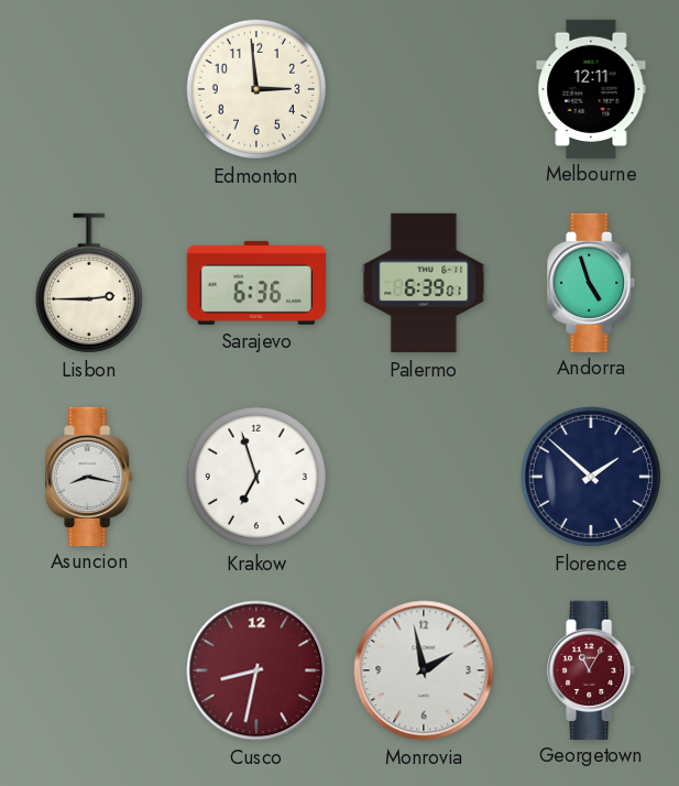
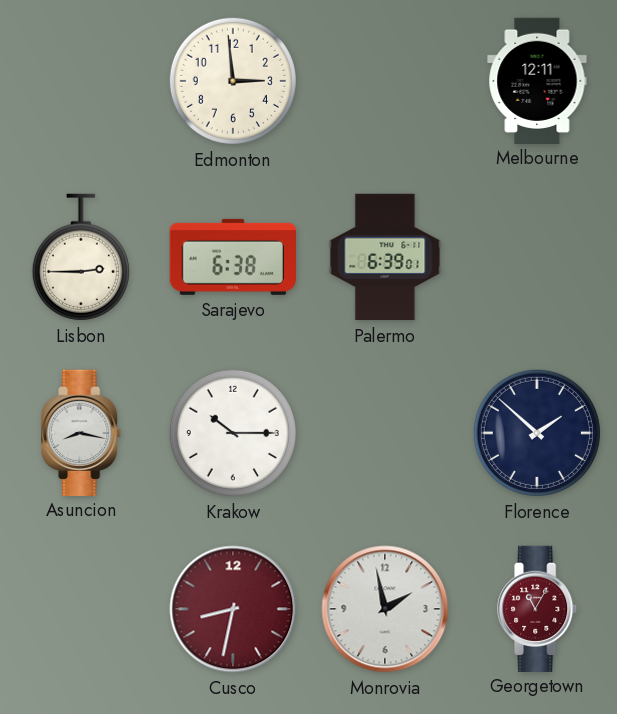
Sarajevo: 6:36 -> 6:38 (232, 257)
Andorra: 4:57 -> none (592, 282)
Krakow: 6:57 -> 10:15 (233, 433)
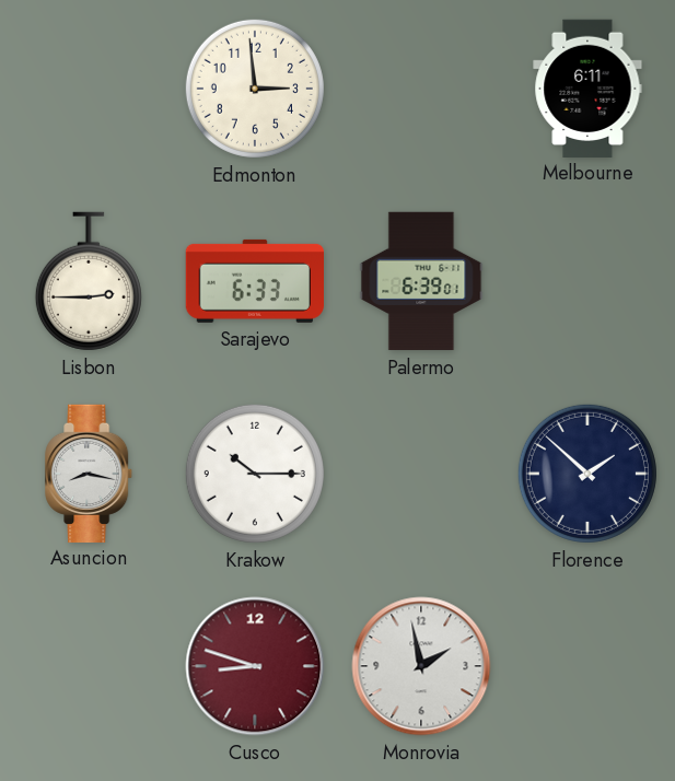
Melbourne: 12:11 -> 6:11 (587, 88)
Sarajevo: 6:38 -> 6:33 (254, 281)
Cusco: 8:32 -> 8:48 (255, 666)
Georgetown: 11:05 -> none (538, 608)
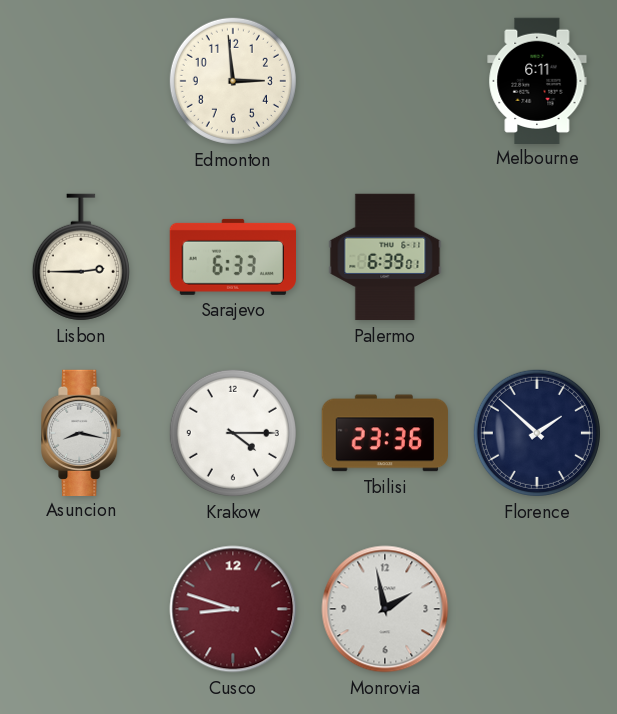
Krakow: 10:15 -> 4:15 (233, 433)
Tbilisi: none -> 23:36 (385, 433)
